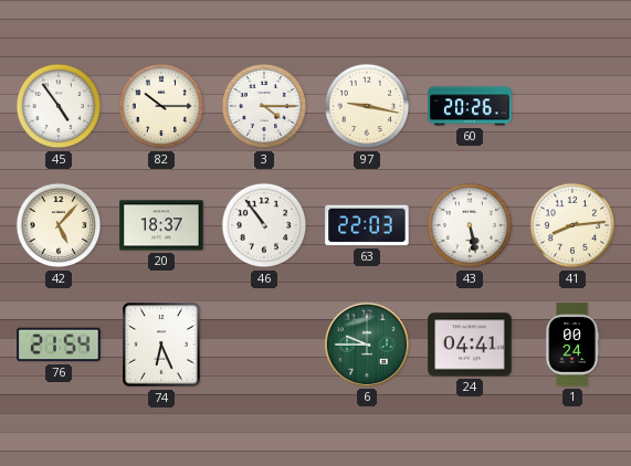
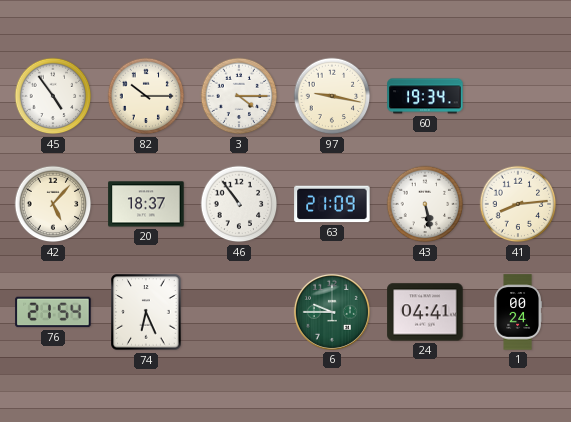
60: 20:26 -> 19:34 (425, 96)
63: 22:03 -> 21:09 (332, 204)
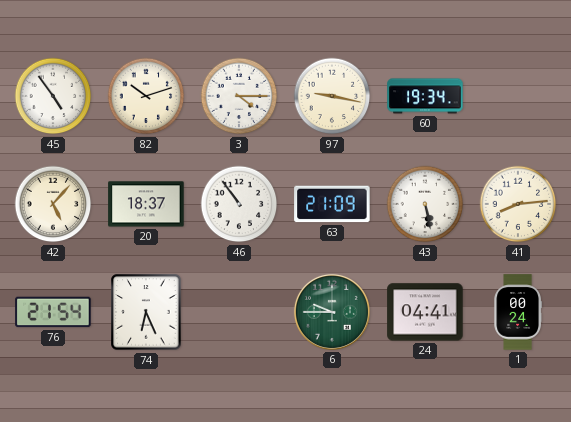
82: 10:15 -> 10:12 (146, 96)
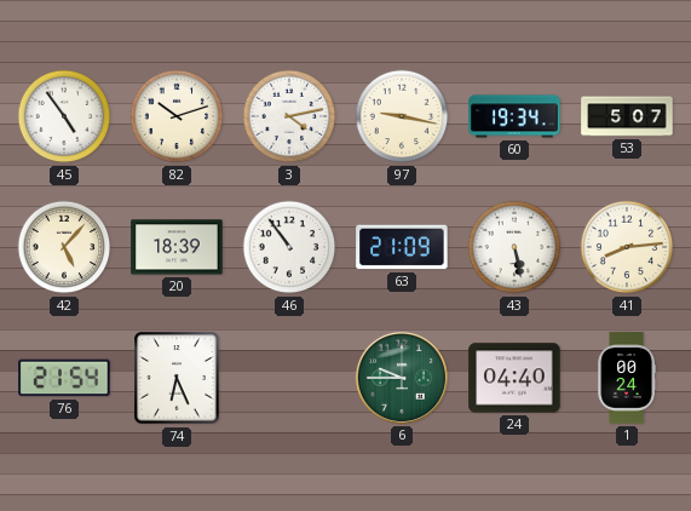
3: 4:15 -> 4:13 (289, 116)
53: none -> 5:07 (627, 116)
20: 18:37 -> 18:39 (177, 247)
24: 04:41 -> 04:40 (514, 378)
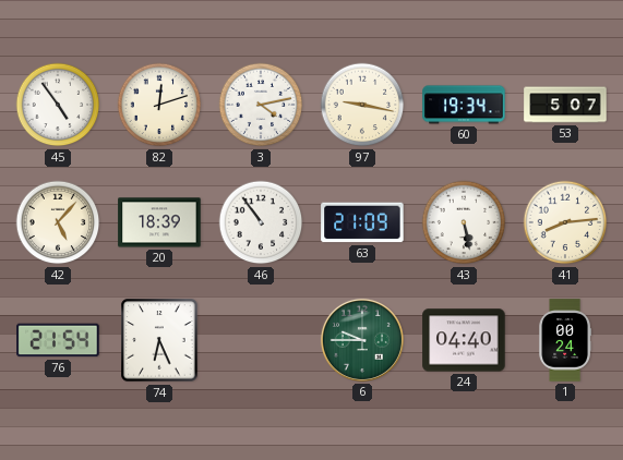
82: 10:12 -> 12:12 (159, 105)
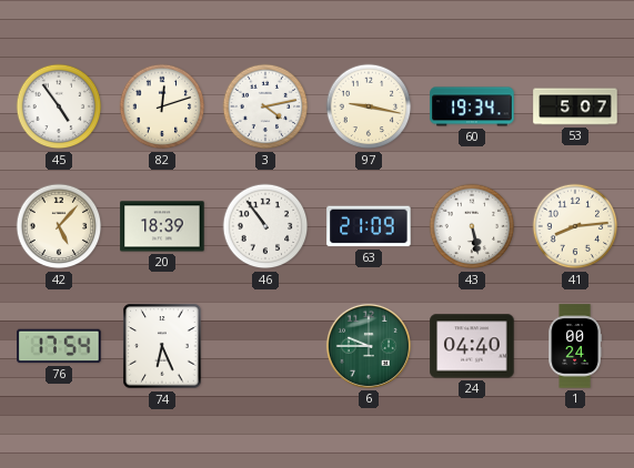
76: 21:54 -> 17:54 (59, 346)
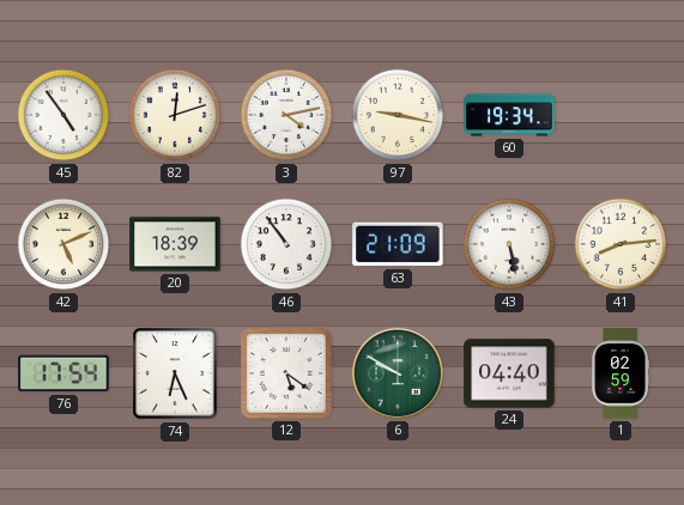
53: 5:07 -> none (575, 106)
42: 5:07 -> 5:11 (63, 244)
12: none -> 5:21 (287, 375)
6: 9:45 -> 9:50 (398, 373)
1: 00:24 -> 02:59 (619, 373)
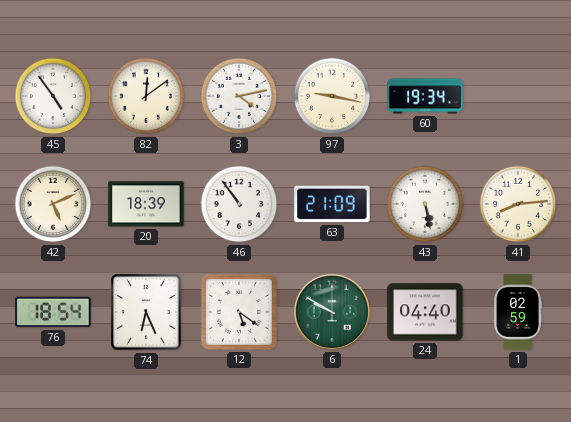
82: 12:12 -> 12:09 (146, 96)
76: 17:54 -> 18:54 (53, 312)
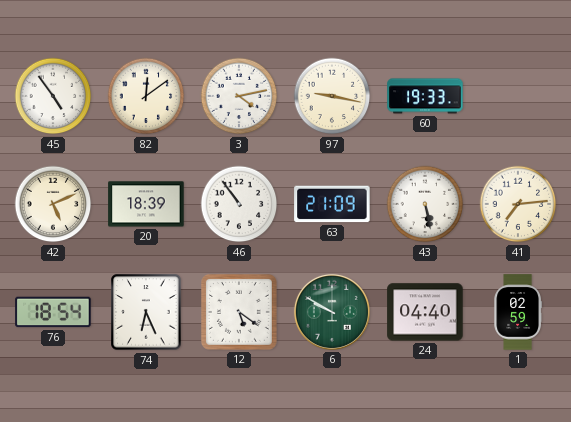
60: 19:34 -> 19:33 (425, 96)
41: 8:14 -> 7:14 (518, 204)
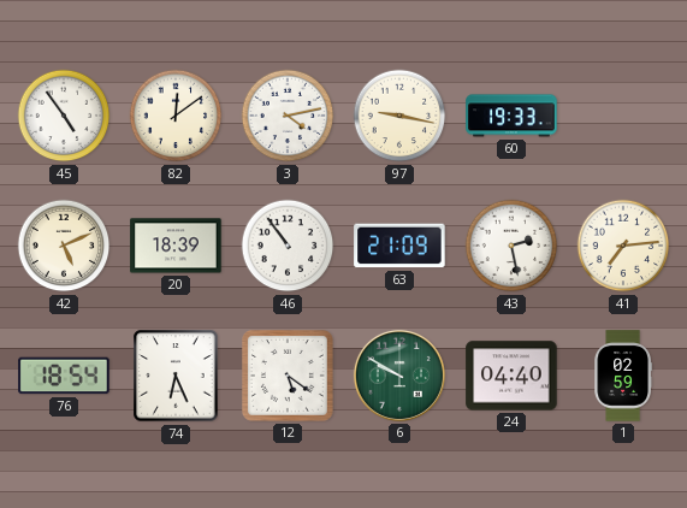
43: 5:28 -> 2:28 (511, 246)
